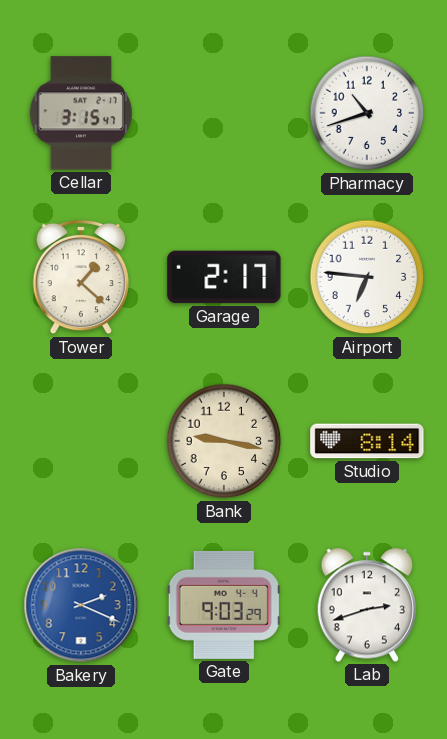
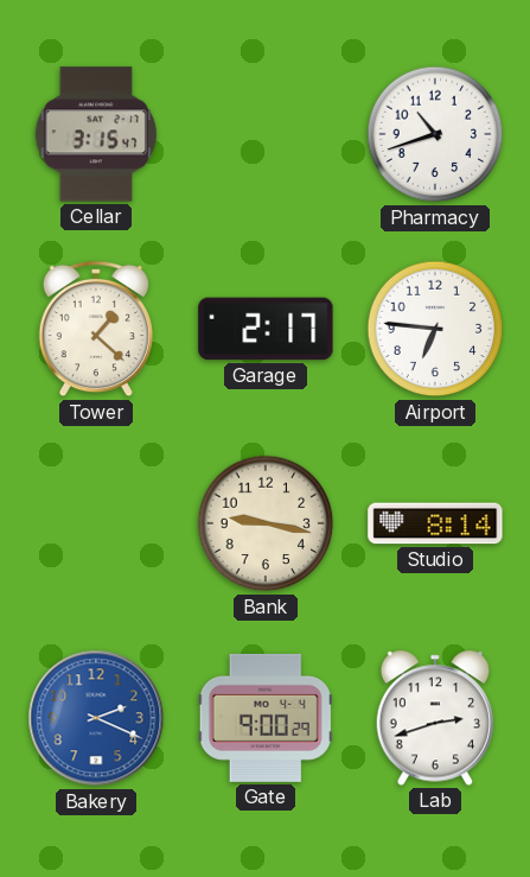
Gate: 9:03 -> 9:00 (266, 718)
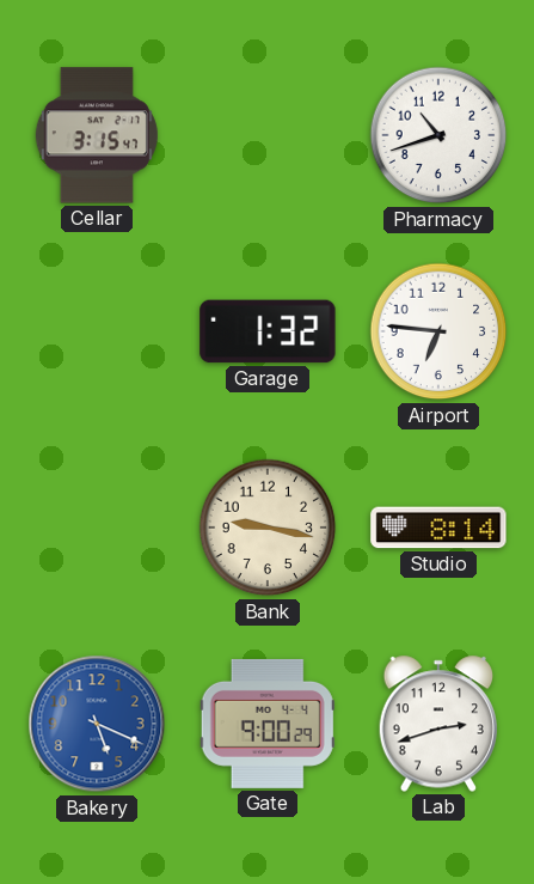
Tower: 1:22 -> none (95, 329)
Garage: 2:17 -> 1:32 (268, 331)
Bakery: 2:19 -> 5:19 (97, 724)
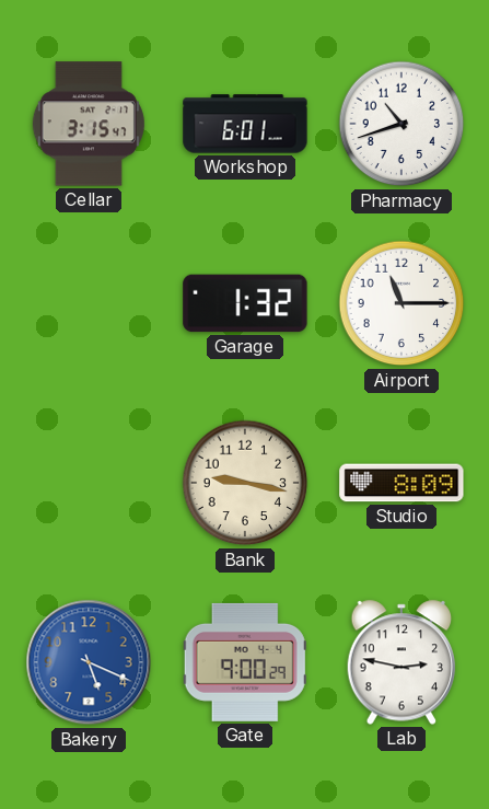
Workshop: none -> 6:01 (245, 124)
Airport: 6:46 -> 11:15 (401, 303)
Studio: 8:14 -> 8:09 (401, 483)
Lab: 2:42 -> 2:47 (401, 662)
